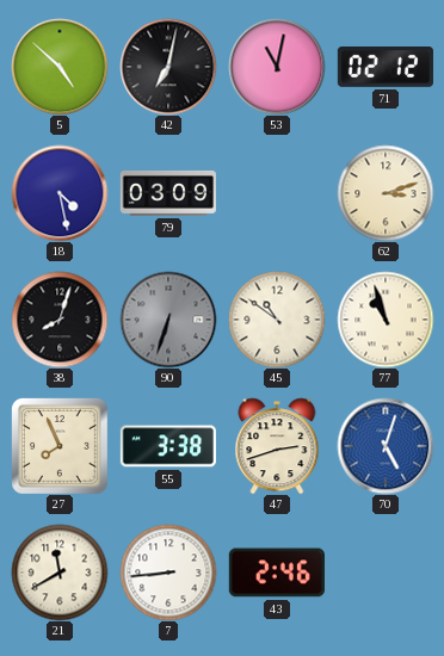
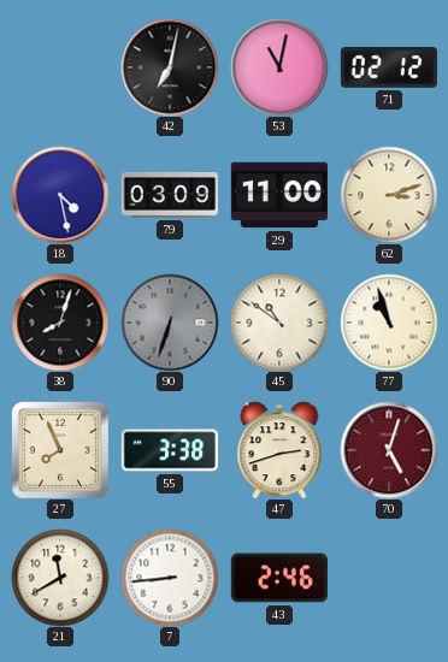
5: 4:52 -> none (60, 67)
29: none -> 11:00 (279, 195)
70 dial: blue -> burgundy (389, 450)
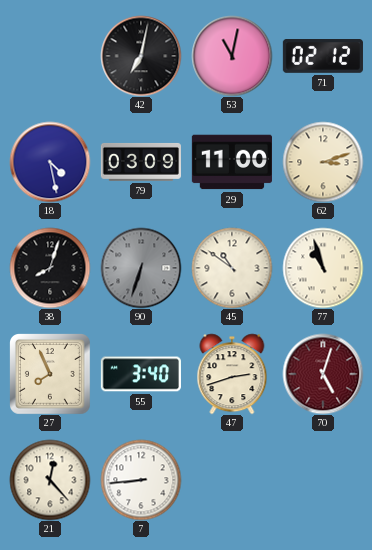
55: 3:38 -> 3:40 (141, 374)
21: 11:40 -> 12:23 (50, 480)
43: 2:46 -> none (279, 578)
